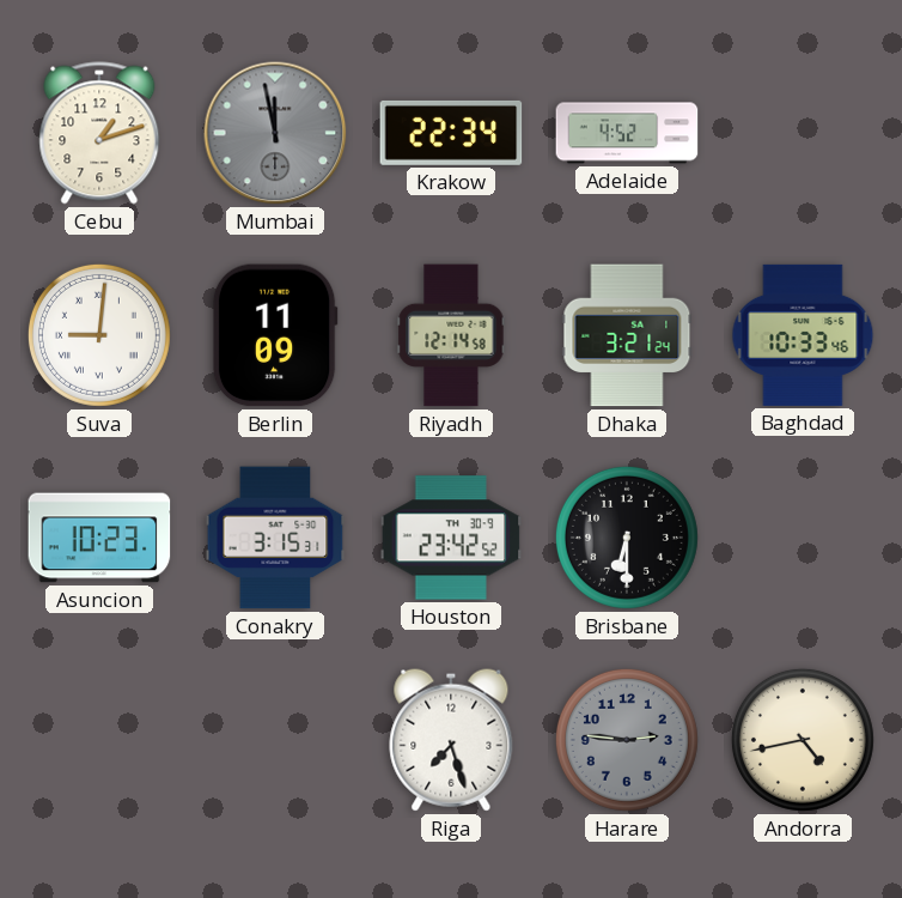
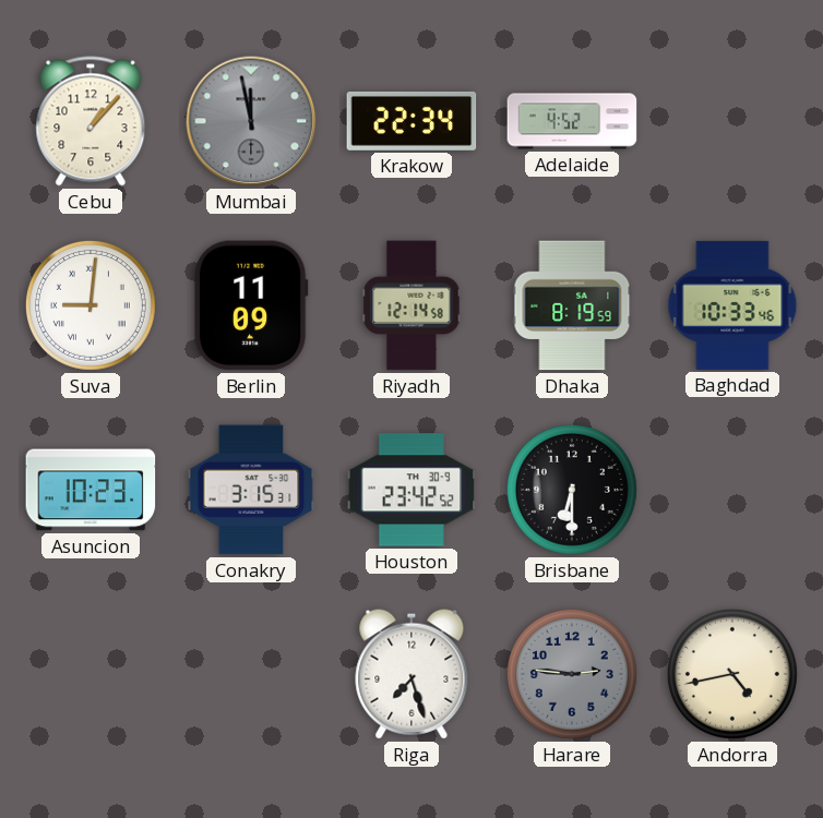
Cebu: 1:12 -> 1:07 (91, 121)
Dhaka: 3:21 -> 8:19 (572, 305)
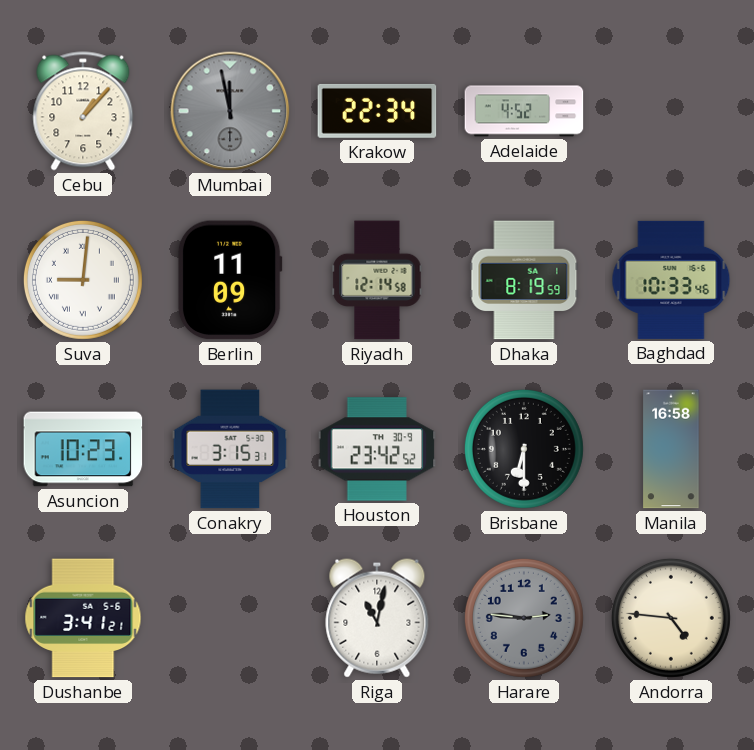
Manila: none -> 16:58 (671, 449)
Dushanbe: none -> 3:41 (83, 618)
Riga: 7:27 -> 11:02 (377, 618)
Andorra: 4:43 -> 4:46 (671, 618)
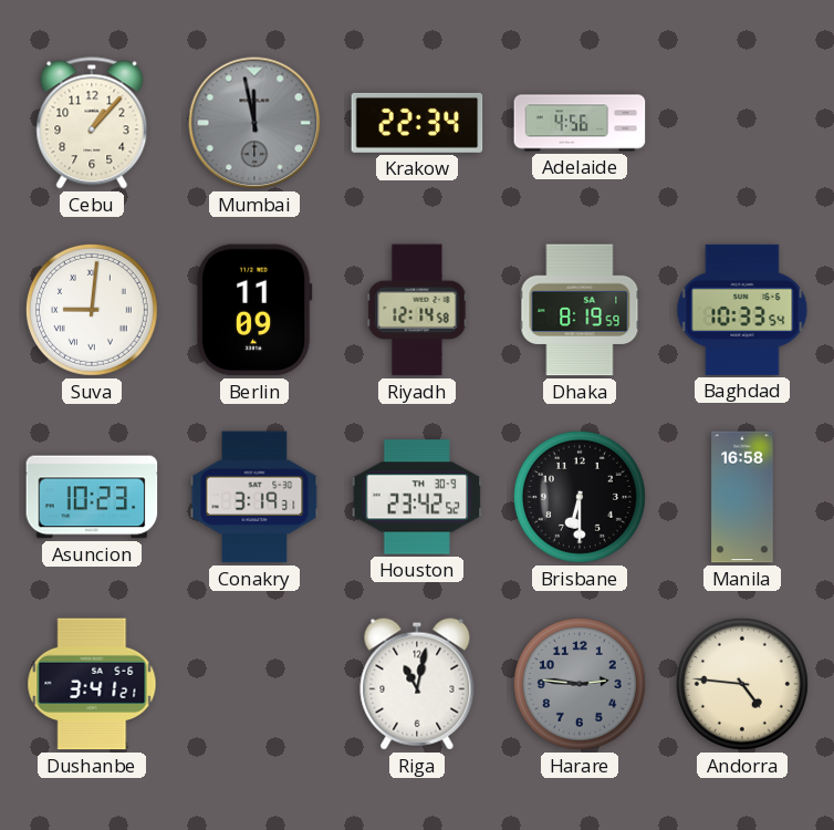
Adelaide: 4:52 -> 4:56 (580, 123)
Baghdad: 10:33:46 -> 10:33:54 (742, 310)
Conakry: 3:15 -> 3:19 (254, 497)
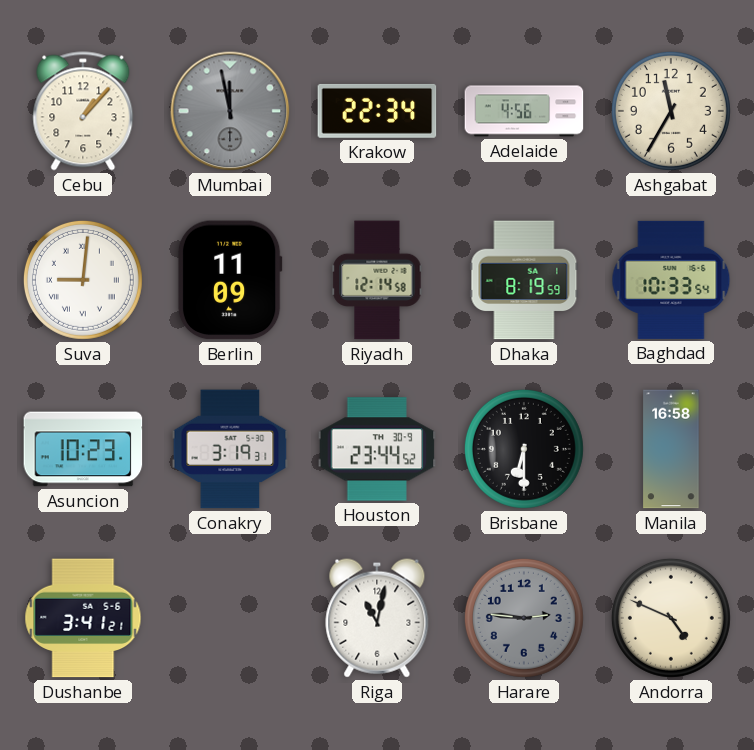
Ashgabat: none -> 11:35 (671, 111)
Houston: 23:42 -> 23:44 (377, 449)
Andorra: 4:46 -> 4:49 (671, 618)
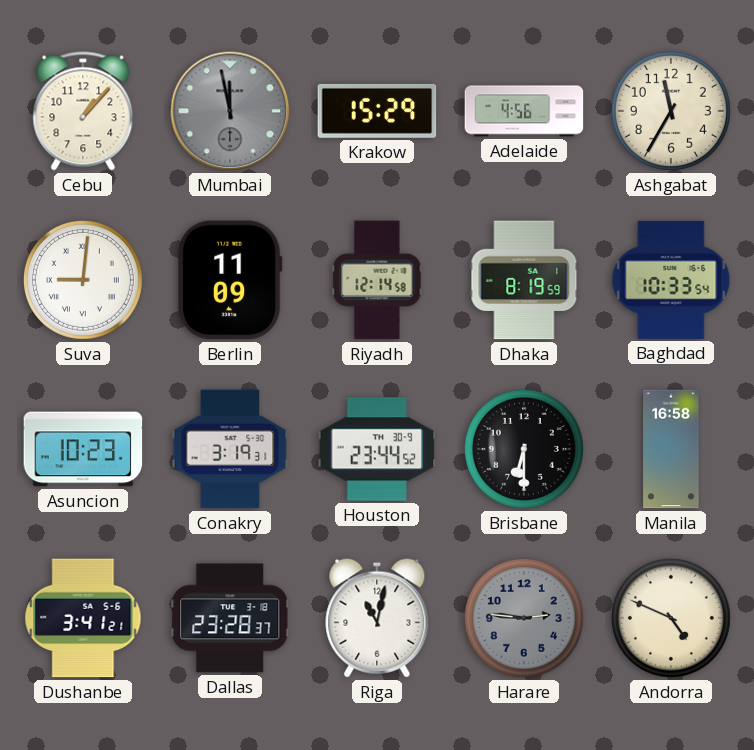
Krakow: 22:34 -> 15:29 (377, 111)
Dallas: none -> 23:28 (230, 618)
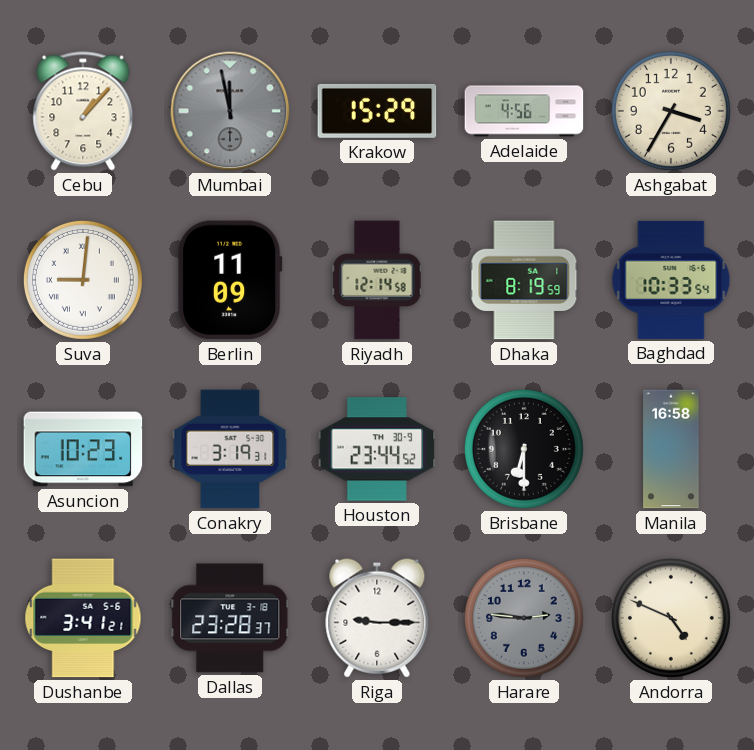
Ashgabat: 11:35 -> 3:35 (671, 111)
Riga: 11:02 -> 9:15 (377, 618)
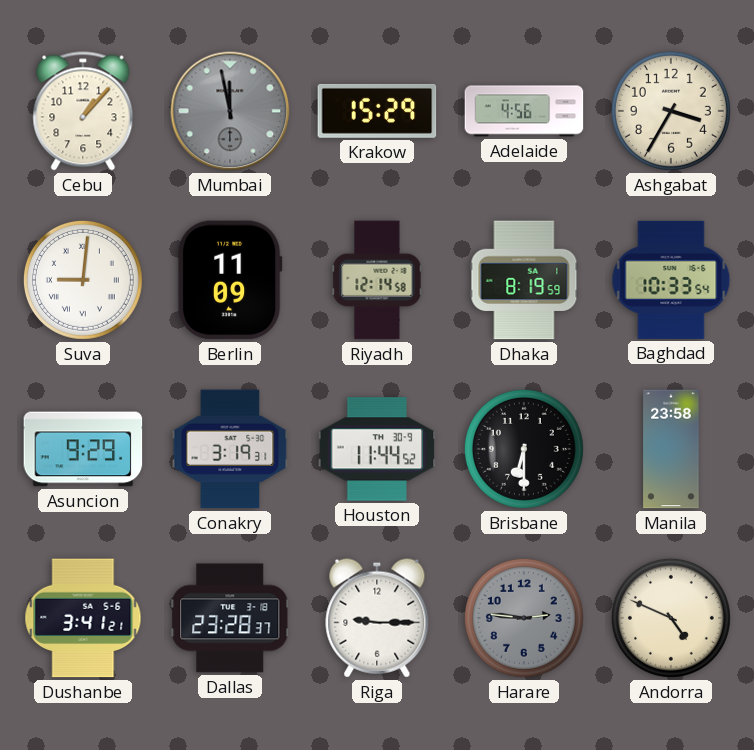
Asuncion: 10:23 -> 9:29 (83, 449)
Houston: 23:44 -> 11:44 (377, 449)
Manila: 16:58 -> 23:58 (671, 449)
